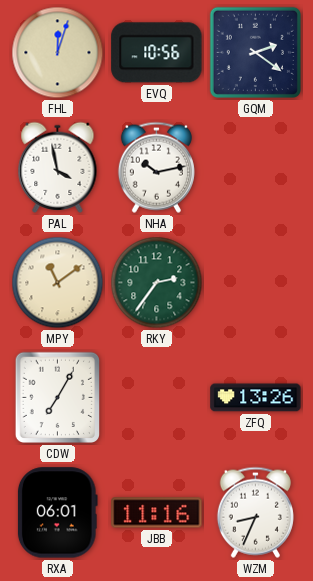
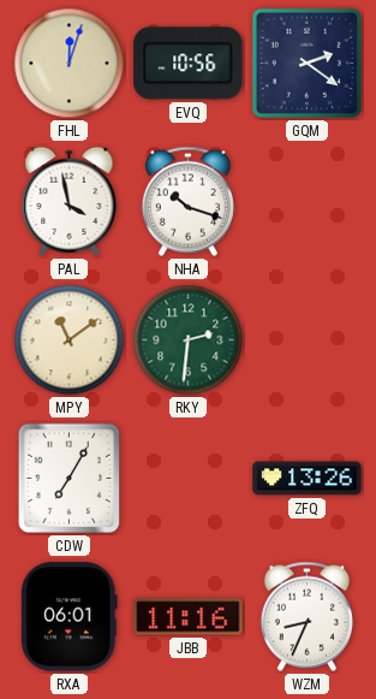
NHA: 10:13 -> 10:18 (187, 201)
RKY: 2:36 -> 2:31 (189, 340)
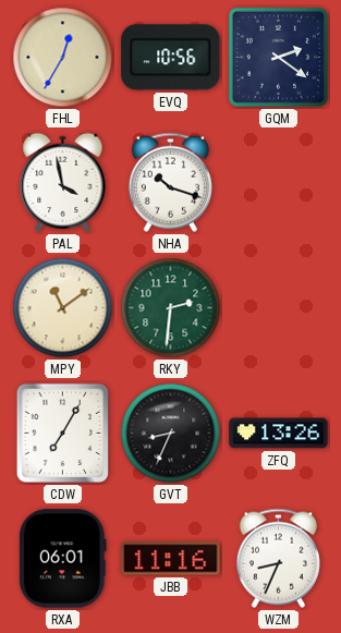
FHL: 12:03 -> 12:35 (63, 58)
GVT: none -> 8:34 (171, 434)
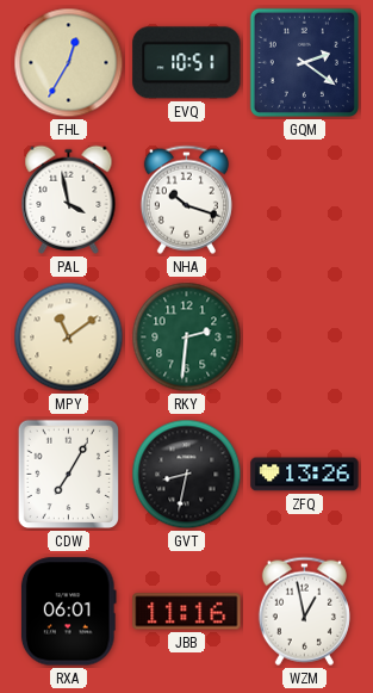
EVQ: 10:56 -> 10:51 (187, 63)
GVT: 8:34 -> 8:32 (187, 475)
WZM: 8:34 -> 12:58 (304, 611)
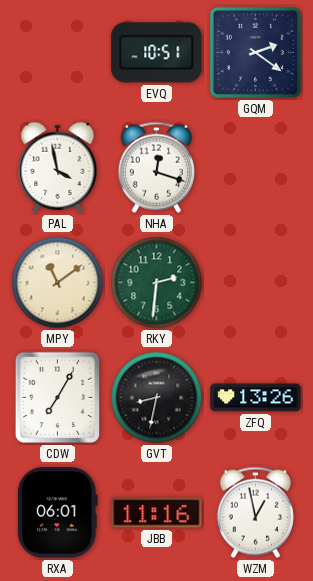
FHL: 12:35 -> none (69, 63)
NHA: 10:18 -> 12:18 (156, 167)
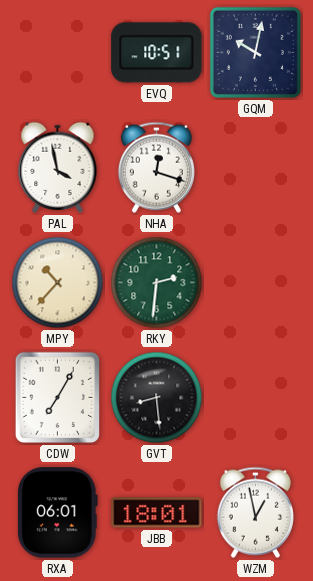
GQM: 2:21 -> 10:02 (255, 52)
MPY: 11:09 -> 10:37 (58, 283)
GVT: 8:32 -> 8:29 (157, 398)
ZFQ: 13:26 -> none (256, 398)
JBB: 11:16 -> 18:01 (157, 513)
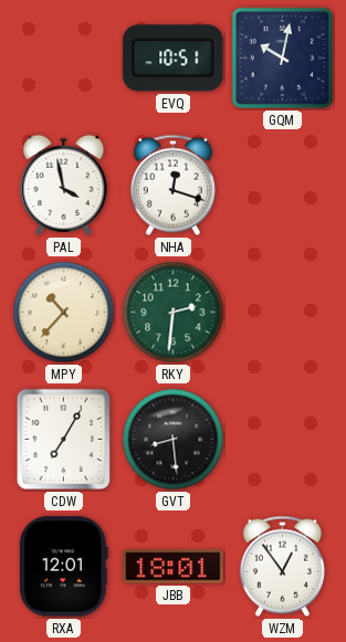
RXA: 06:01 -> 12:01 (63, 567)
WZM: 12:58 -> 12:54 (282, 566)
